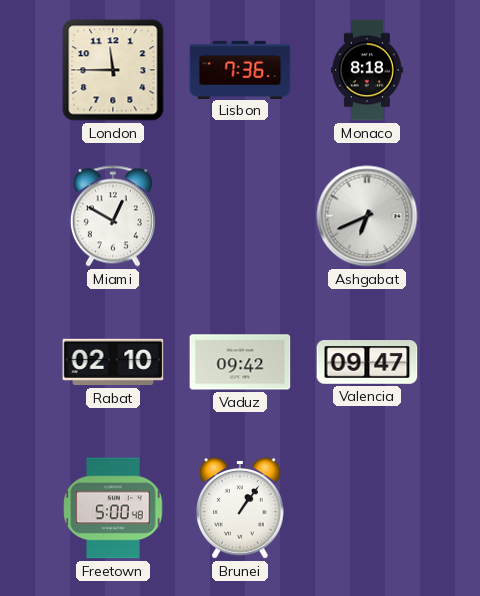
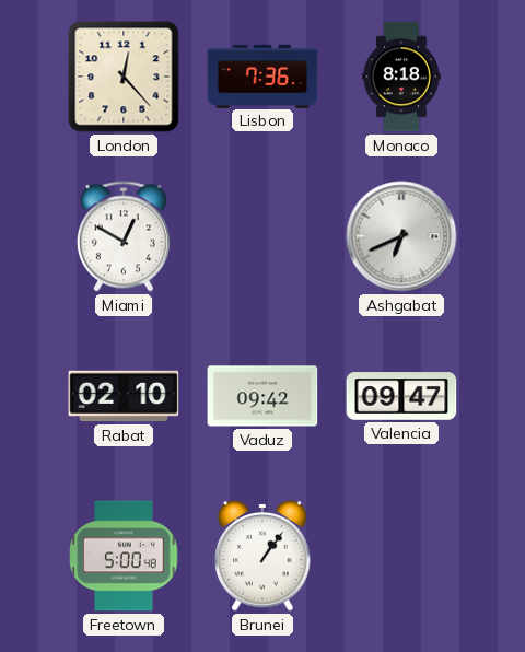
London: 11:45 -> 12:23 (124, 77)
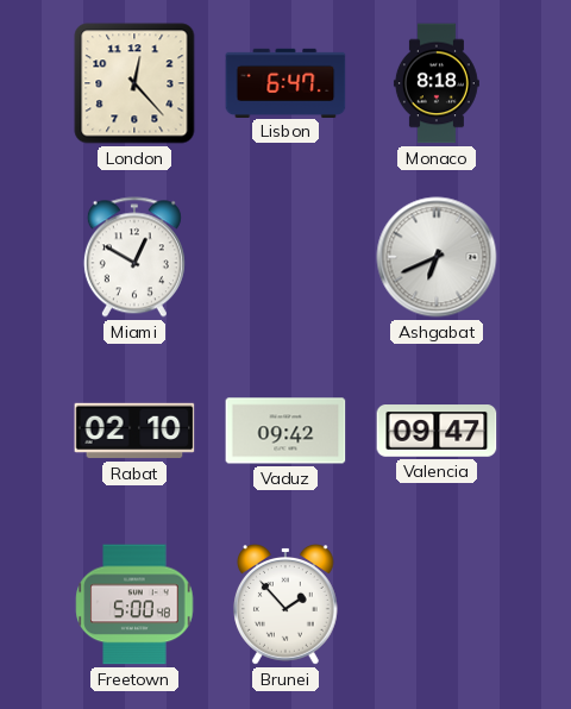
Lisbon: 7:36 -> 6:47 (285, 82)
Brunei: 1:06 -> 1:53 (287, 604)
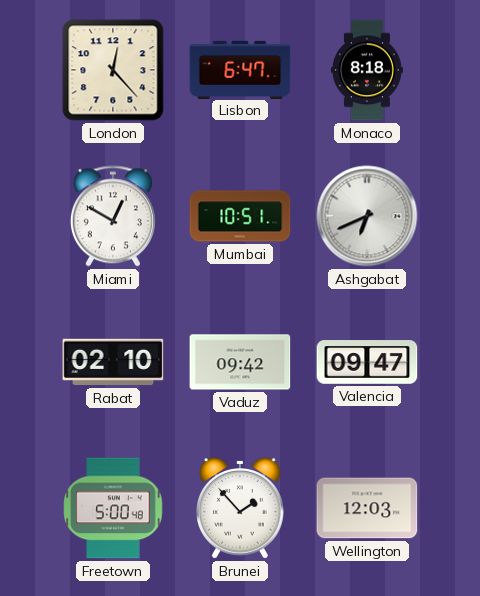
Mumbai: none -> 10:51 (240, 216)
Wellington: none -> 12:03 (367, 508)
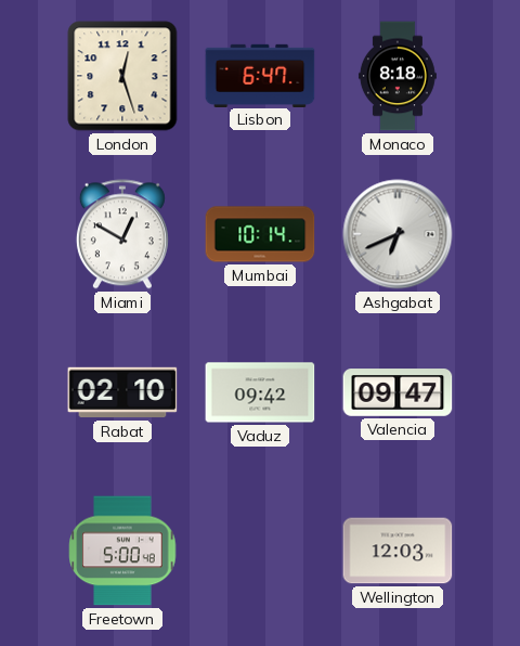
London: 12:23 -> 12:27 (122, 76)
Mumbai: 10:51 -> 10:14 (260, 234)
Brunei: 1:53 -> none (241, 508)
